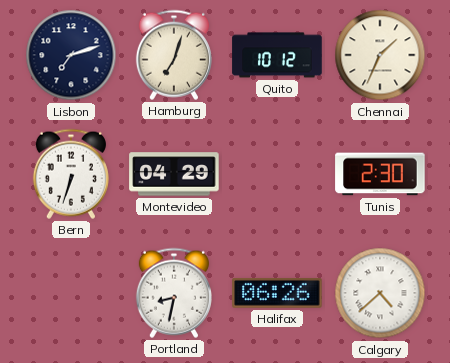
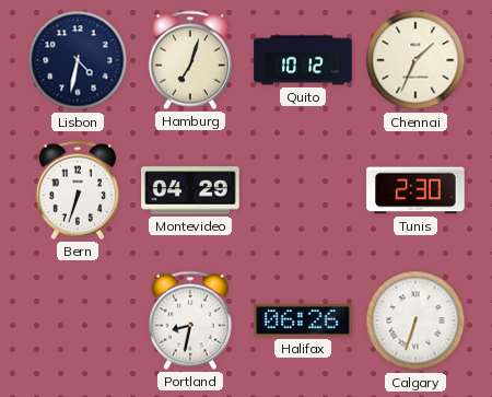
Lisbon: 7:12 -> 4:32 (78, 60)
Calgary: 4:38 -> 6:33 (415, 320)
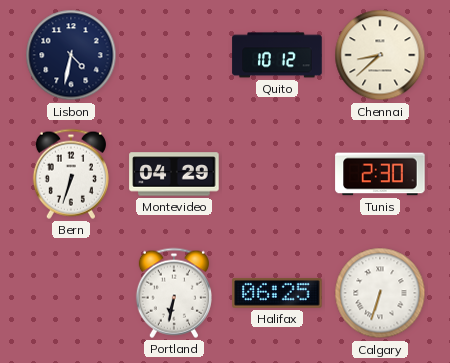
Hamburg: 7:03 -> none (190, 60)
Chennai: 1:34 -> 8:38 (380, 55)
Portland: 8:32 -> 6:32 (174, 293)
Halifax: 06:26 -> 06:25 (277, 294)
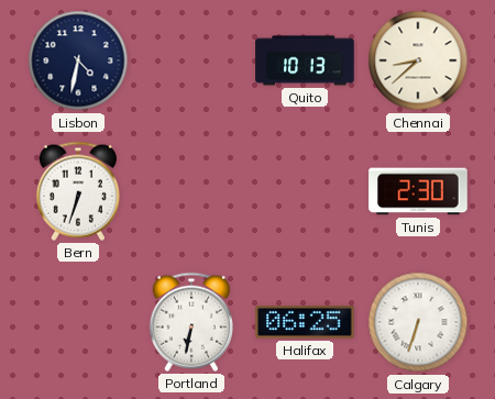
Quito: 10:12 -> 10:13 (305, 60)
Montevideo: 04:29 -> none (174, 174)
